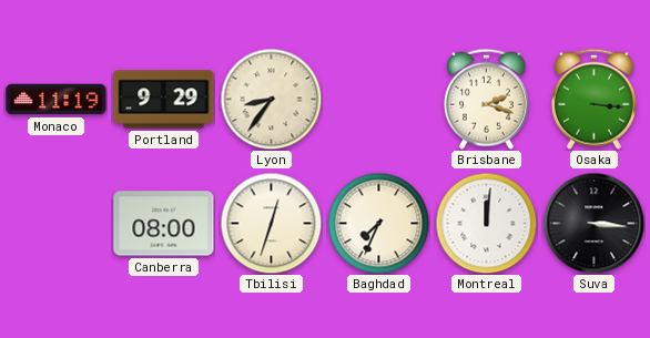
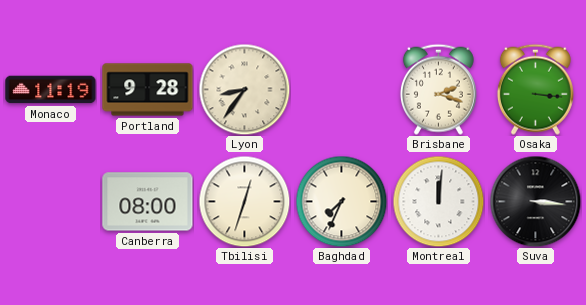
Portland: 9:29 -> 9:28 (148, 90)
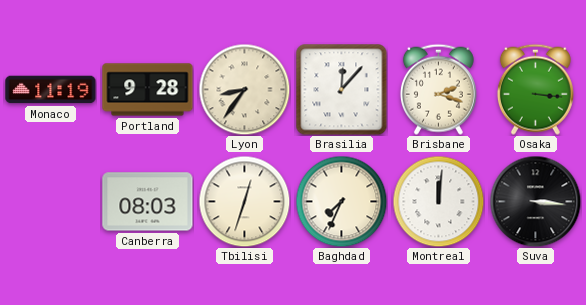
Brasilia: none -> 12:07 (342, 90)
Canberra: 08:00 -> 08:03 (148, 202)
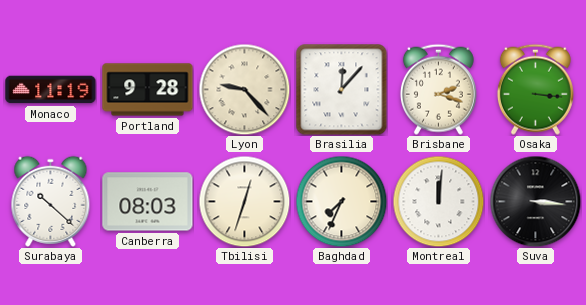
Lyon: 8:36 -> 9:23 (244, 89)
Surabaya: none -> 10:22 (51, 201)
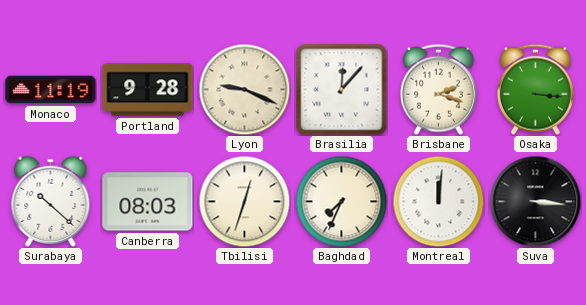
Lyon: 9:23 -> 9:19 (244, 89)
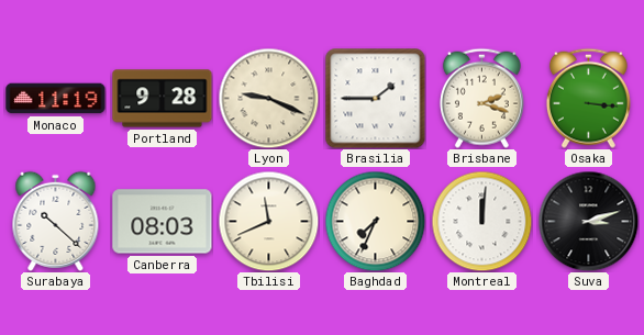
Brasilia: 12:07 -> 1:45 (376, 99)
Tbilisi: 12:33 -> 11:41 (268, 221)
Suva: 3:16 -> 3:12 (588, 221)
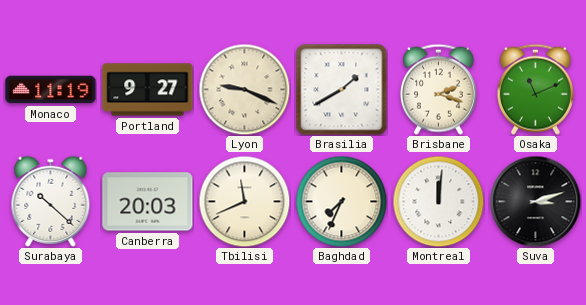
Portland: 9:28 -> 9:27 (148, 90)
Brasilia: 1:45 -> 1:40 (342, 90)
Osaka: 3:16 -> 11:11 (535, 89)
Canberra: 08:03 -> 20:03 (148, 202)
